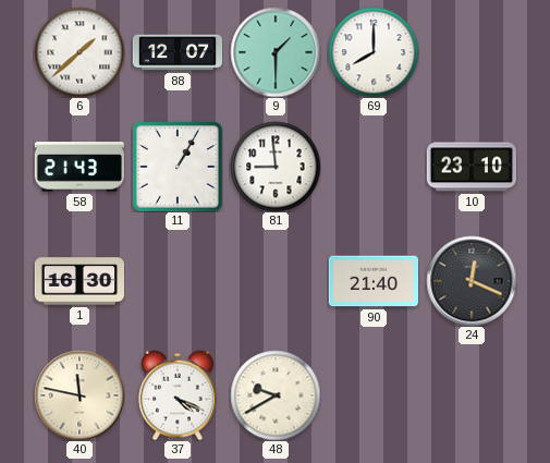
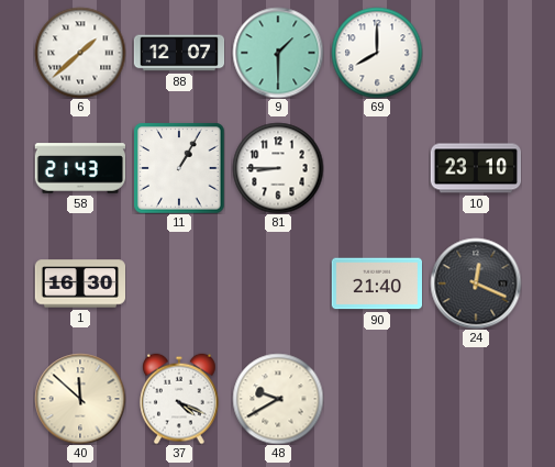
81: 8:59 -> 8:45 (278, 168)
40: 11:47 -> 11:52 (80, 399)
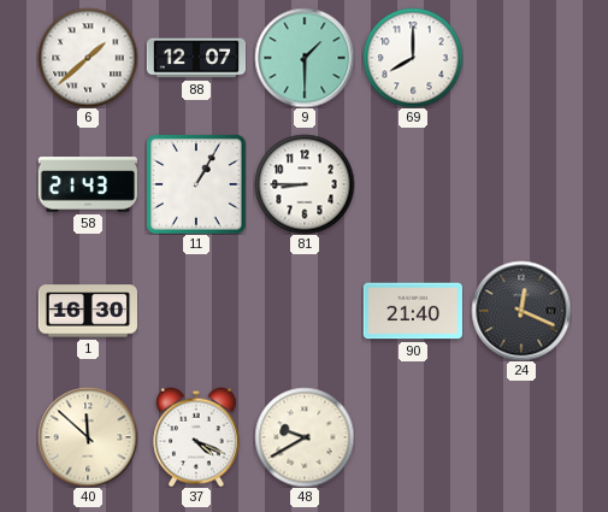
10: 23:10 -> none (475, 168)
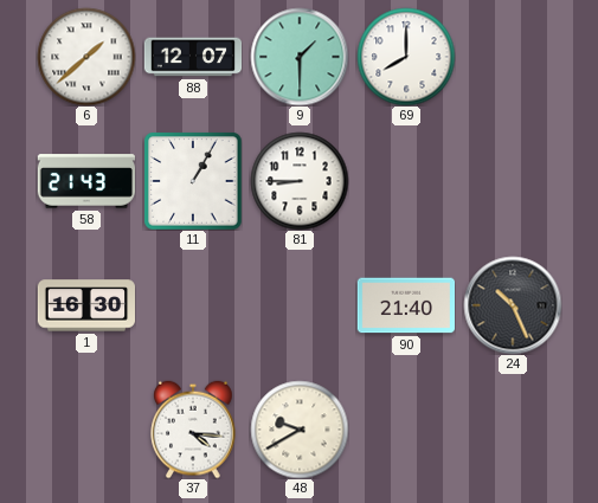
24: 12:19 -> 10:26 (513, 305)
40: 11:52 -> none (88, 437)
37: 4:19 -> 4:16 (193, 430)
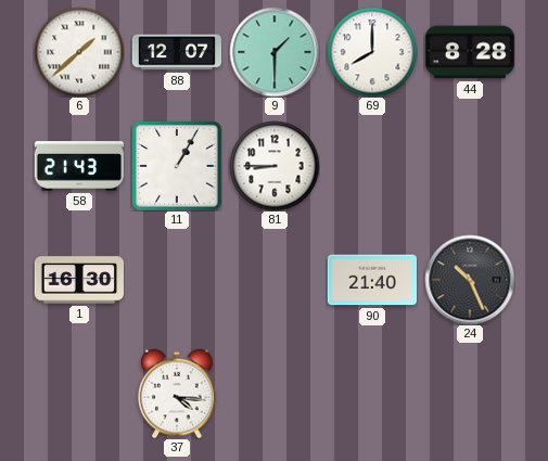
44: none -> 8:28 (469, 52)
48: 9:40 -> none (300, 430)
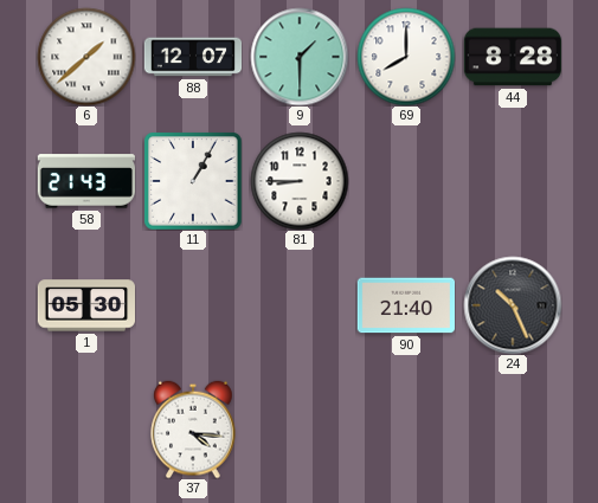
1: 16:30 -> 05:30 (86, 305)
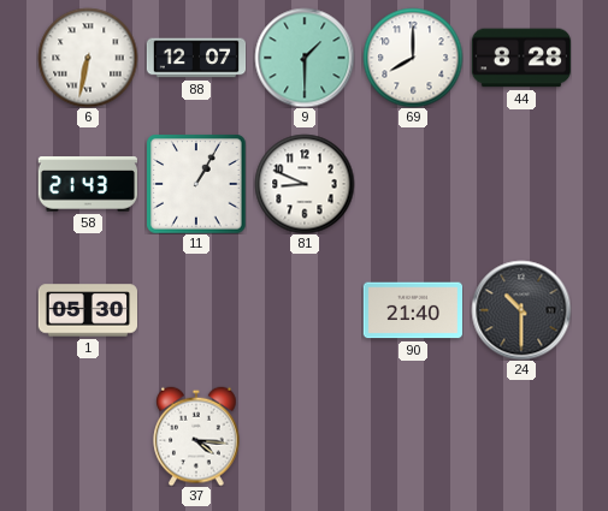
6: 1:38 -> 6:32 (88, 58)
81: 8:45 -> 8:49 (305, 184)
24: 10:26 -> 10:30 (521, 310)
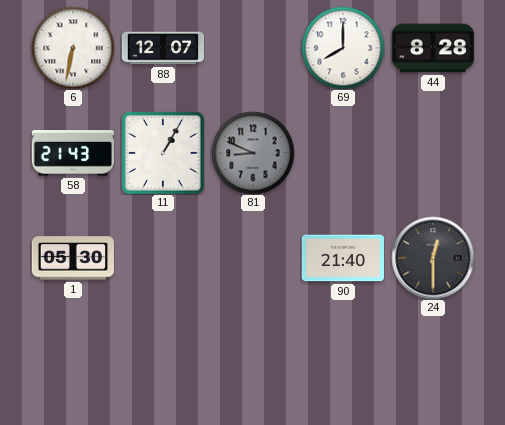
9: 1:30 -> none (305, 58)
81 dial: white -> grey (253, 153)
24: 10:30 -> 12:30 (433, 258)
37: 4:16 -> none (196, 436)
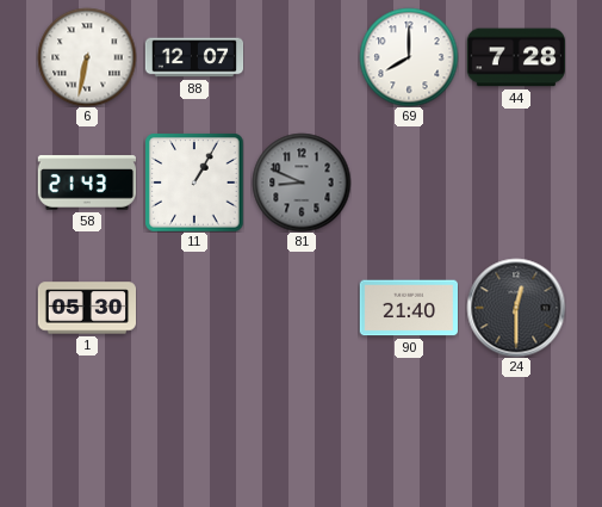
44: 8:28 -> 7:28 (515, 57)
